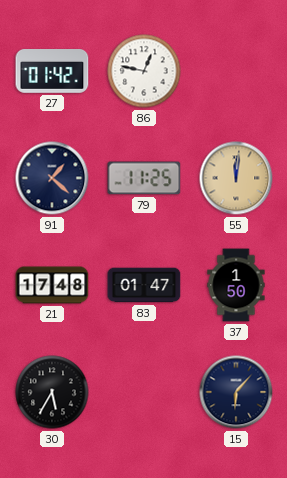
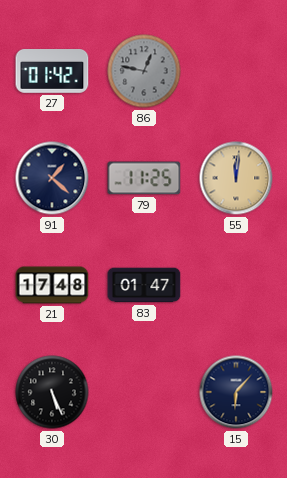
86 dial: white -> grey (144, 71)
37: 1:50 -> none (236, 285)
30: 5:35 -> 5:26 (52, 392)
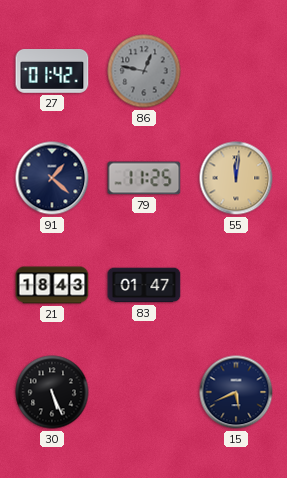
21: 17:48 -> 18:43 (52, 285)
15: 6:07 -> 5:41 (236, 392)
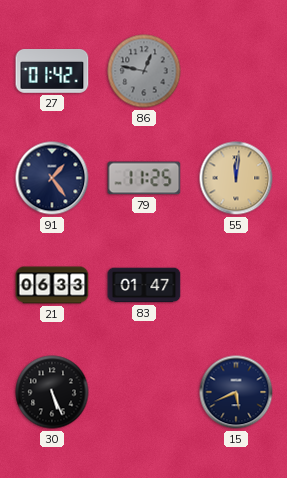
91: 1:22 -> 1:24 (52, 178)
21: 18:43 -> 06:33 (52, 285)
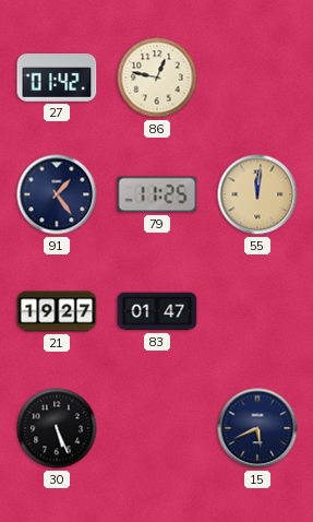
86 dial: grey -> cream (157, 78)
21: 06:33 -> 19:27 (57, 311)
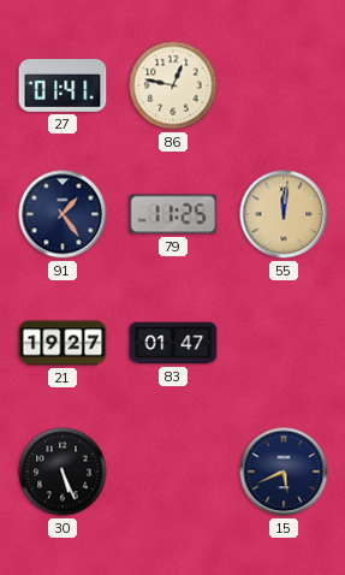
27: 01:42 -> 01:41 (63, 87)
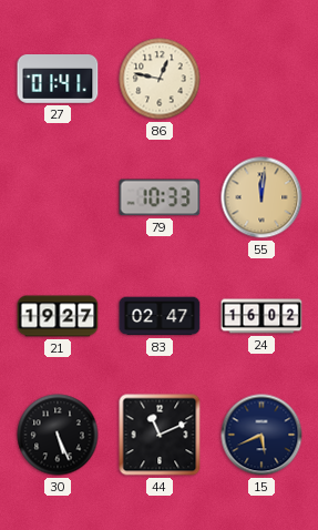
91: 1:24 -> none (63, 214)
79: 11:25 -> 10:33 (160, 197)
83: 01:47 -> 02:47 (160, 316)
24: none -> 16:02 (261, 316)
44: none -> 11:11 (160, 435)
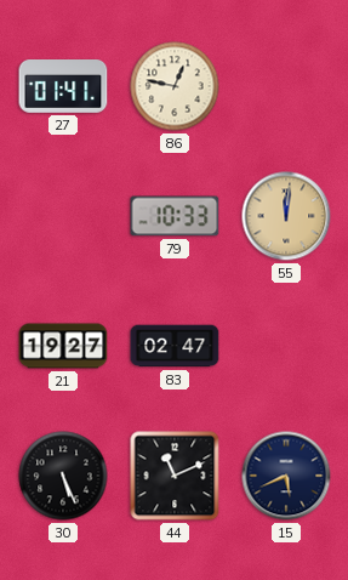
24: 16:02 -> none (261, 316)
